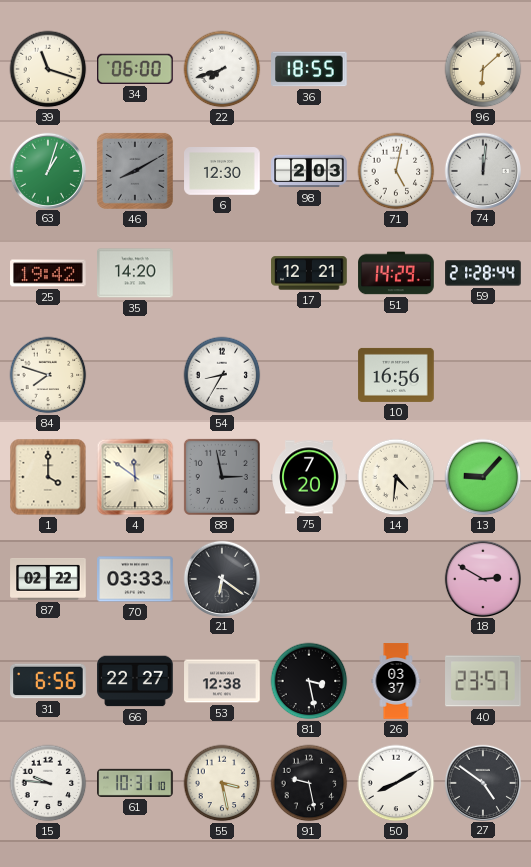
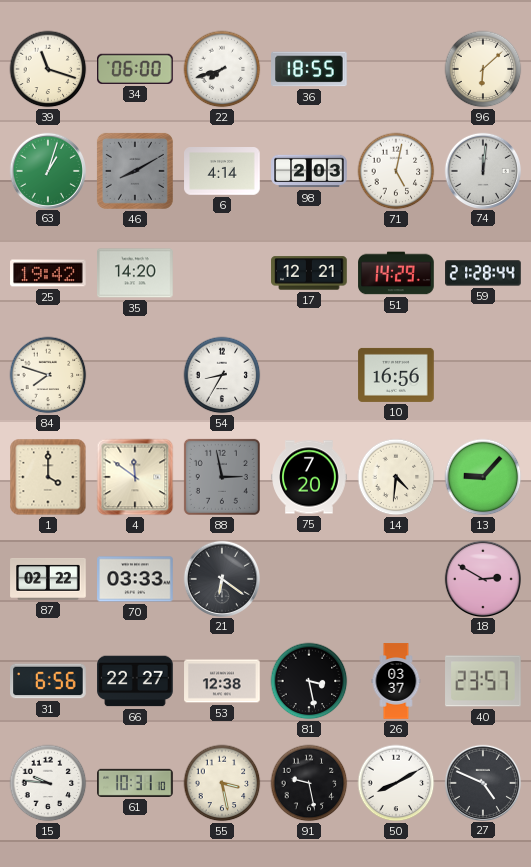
6: 12:30 -> 4:14 (222, 171)
27: 4:51 -> 4:49 (482, 782)
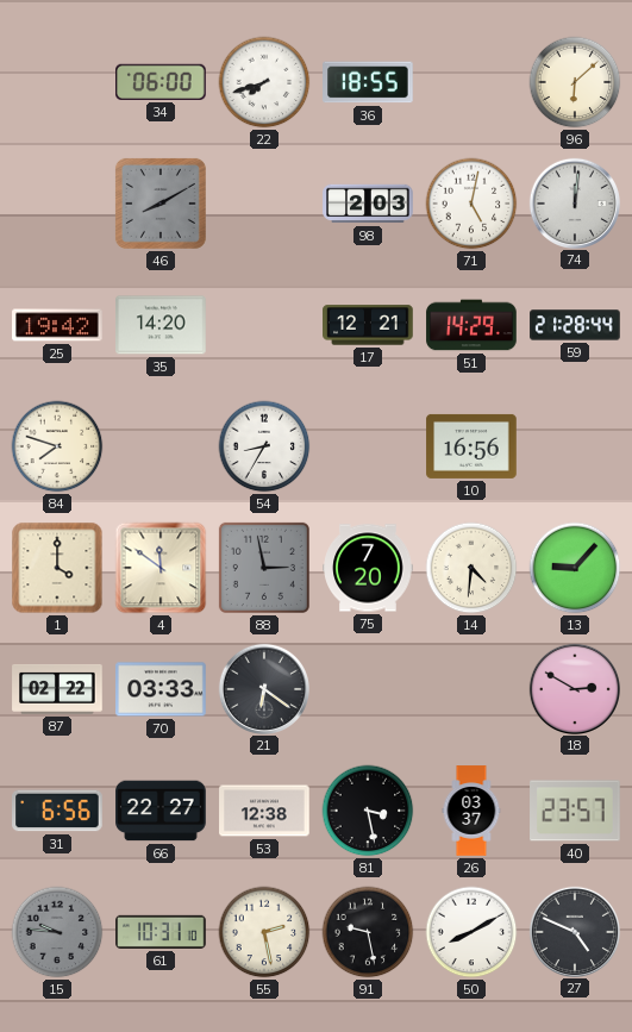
39: 11:18 -> none (48, 69)
63: 1:03 -> none (47, 170)
6: 4:14 -> none (222, 171)
15 dial: white -> grey (57, 932)
55: 3:28 -> 2:28 (264, 932)
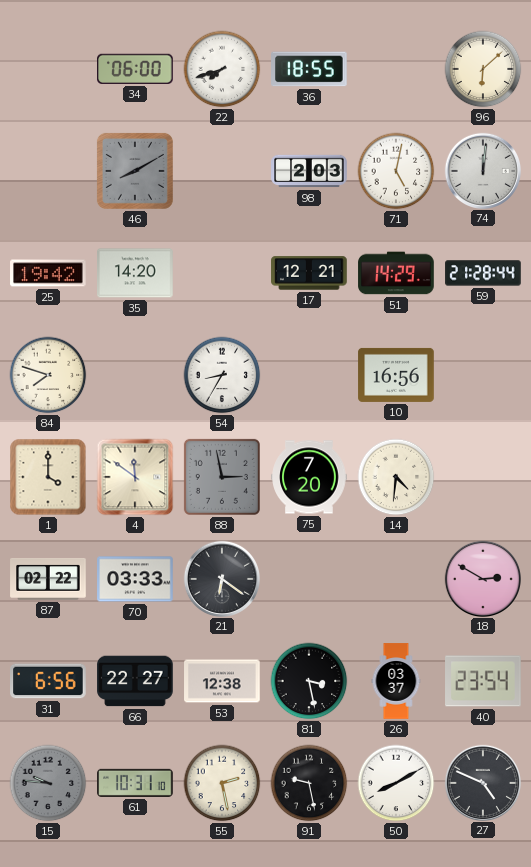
13: 9:07 -> none (575, 568)
40: 23:57 -> 23:54 (483, 681)
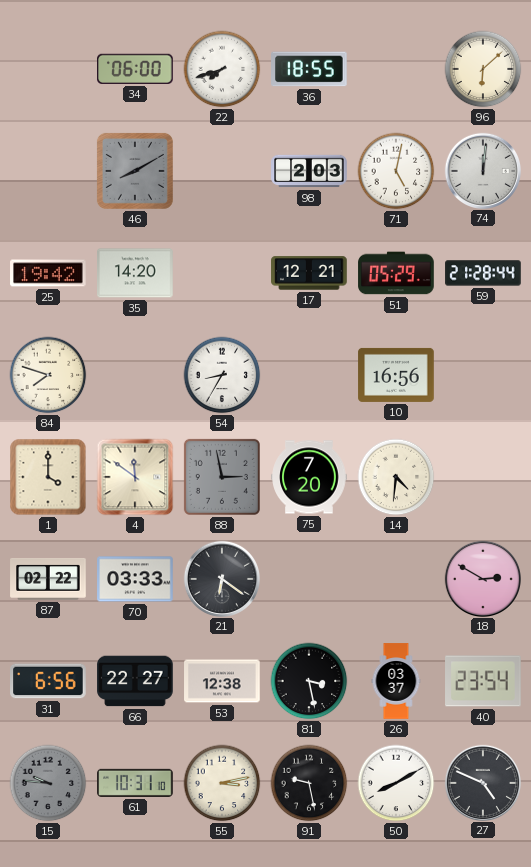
51: 14:29 -> 05:29 (396, 273)
55: 2:28 -> 3:13 (222, 783)
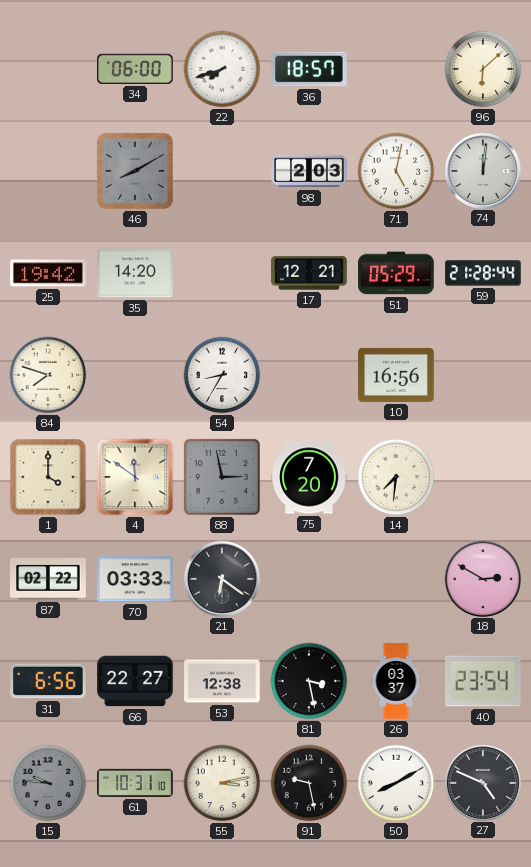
36: 18:55 -> 18:57 (309, 69)
14: 4:31 -> 7:31 (396, 477)
